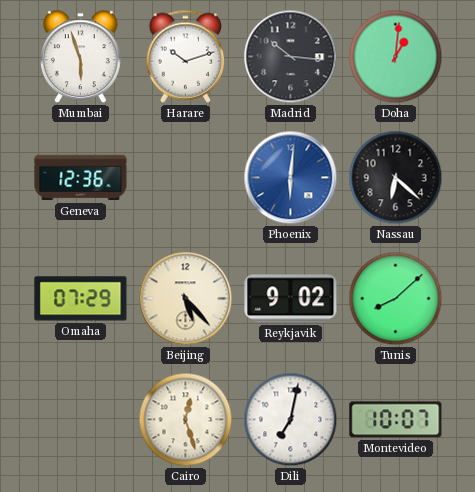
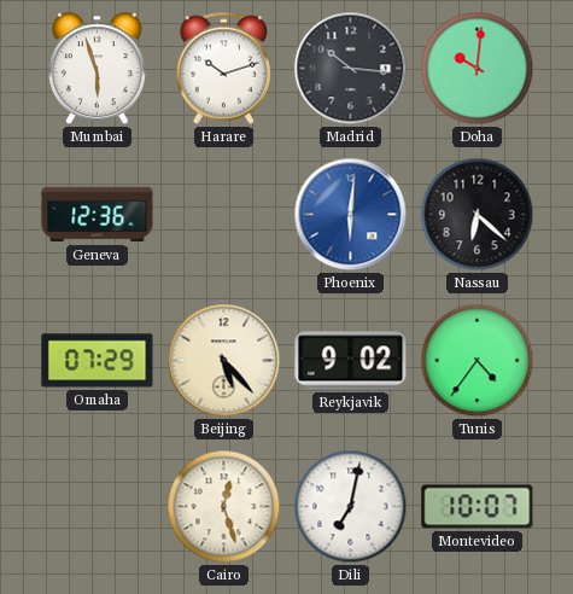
Doha: 1:01 -> 10:01 (478, 69)
Tunis: 8:08 -> 4:36 (478, 361)
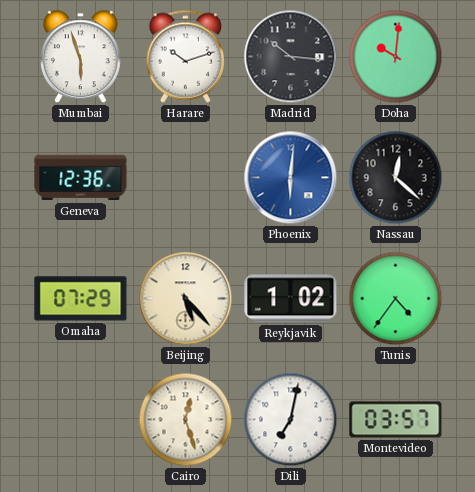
Nassau: 6:22 -> 12:22 (396, 178)
Reykjavik: 9:02 -> 1:02 (291, 299)
Montevideo: 10:07 -> 03:57 (396, 420)
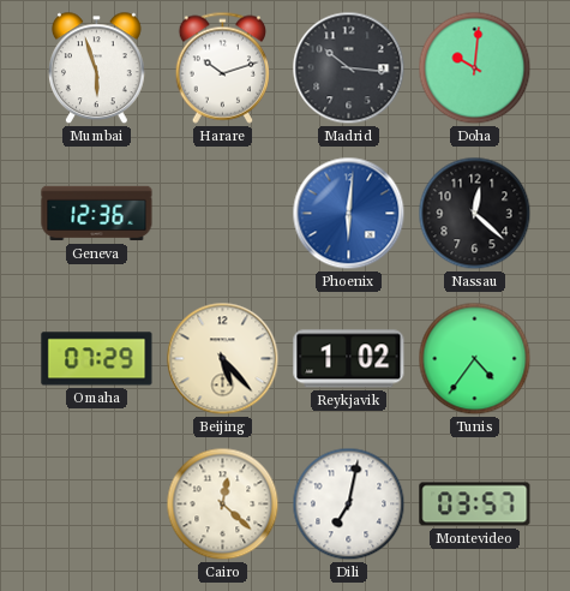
Cairo: 12:27 -> 12:22 (223, 505)
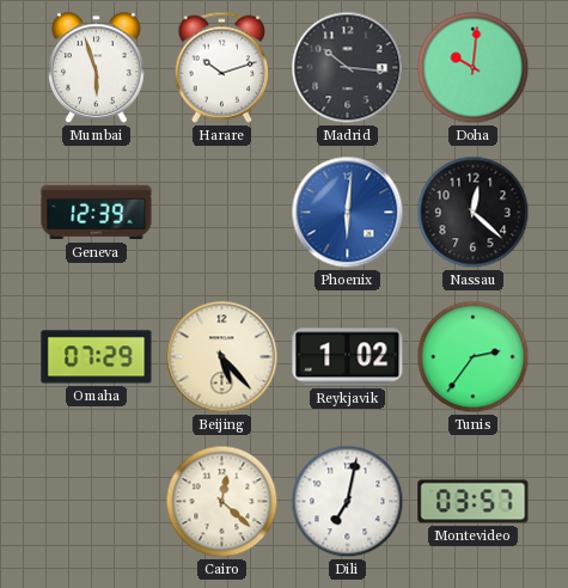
Geneva: 12:36 -> 12:39 (97, 213)
Tunis: 4:36 -> 2:36 (474, 357)
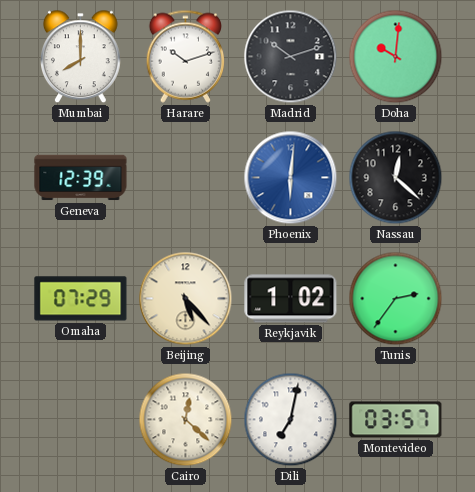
Mumbai: 5:57 -> 8:00 (81, 57)
Madrid: 10:16 -> 10:12 (291, 57)
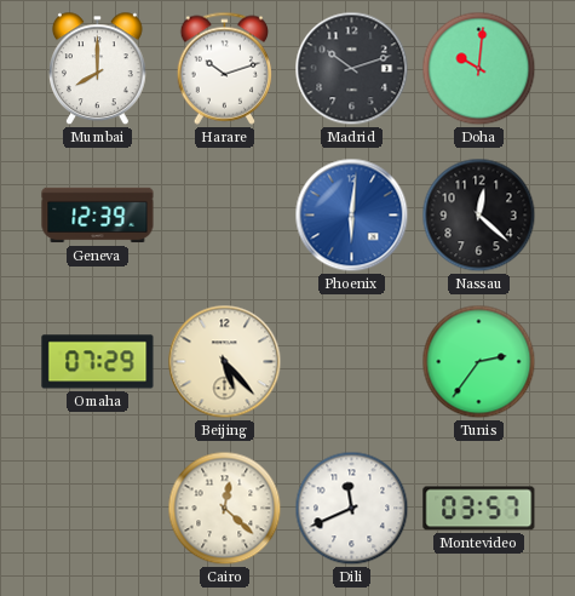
Reykjavik: 1:02 -> none (291, 299)
Dili: 7:02 -> 11:41 (352, 509)
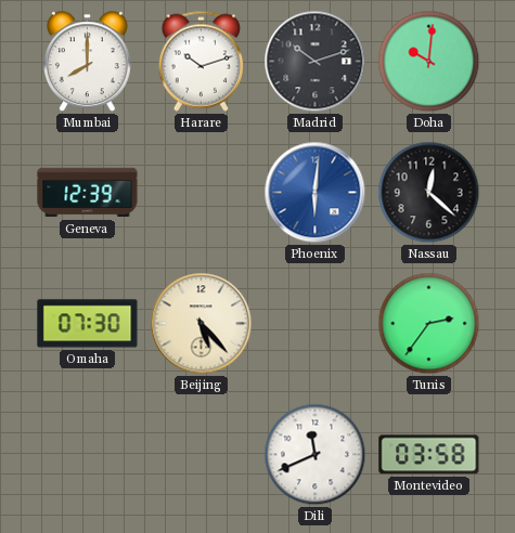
Omaha: 07:29 -> 07:30 (88, 324)
Cairo: 12:22 -> none (225, 509)
Montevideo: 03:57 -> 03:58 (429, 455)
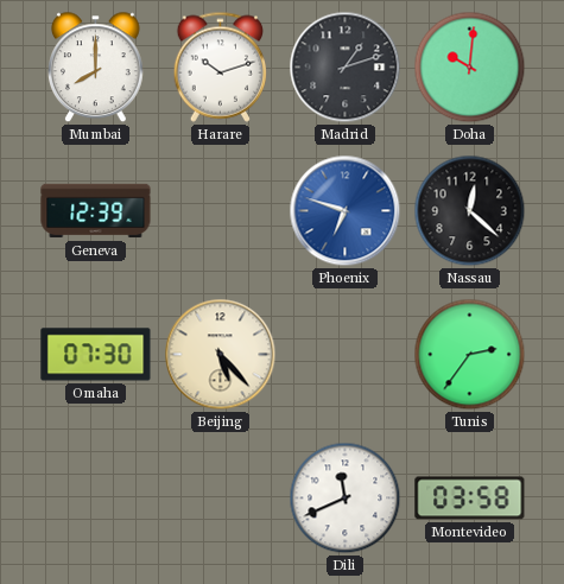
Madrid: 10:12 -> 1:12 (346, 68)
Phoenix: 6:01 -> 6:48 (346, 211)
